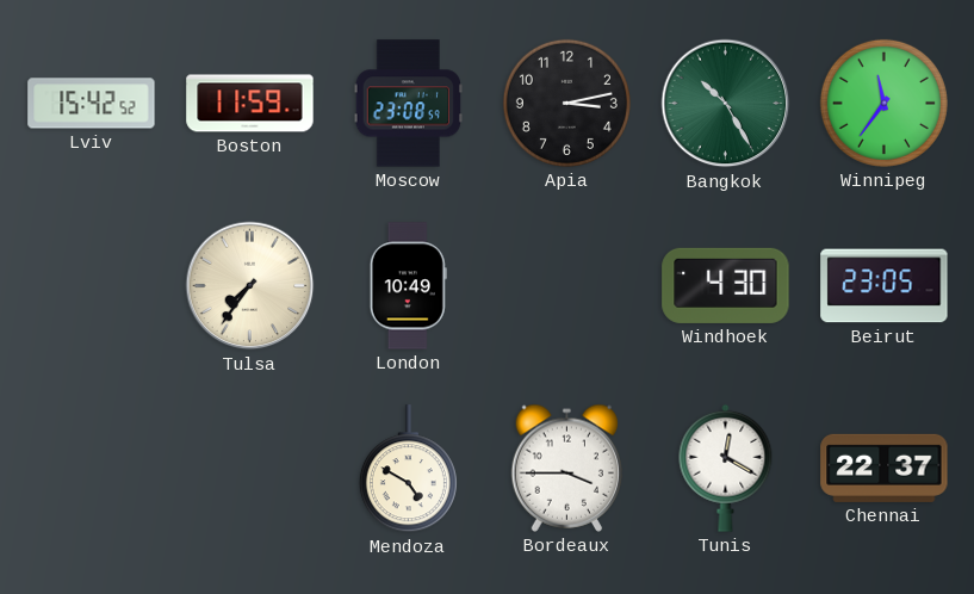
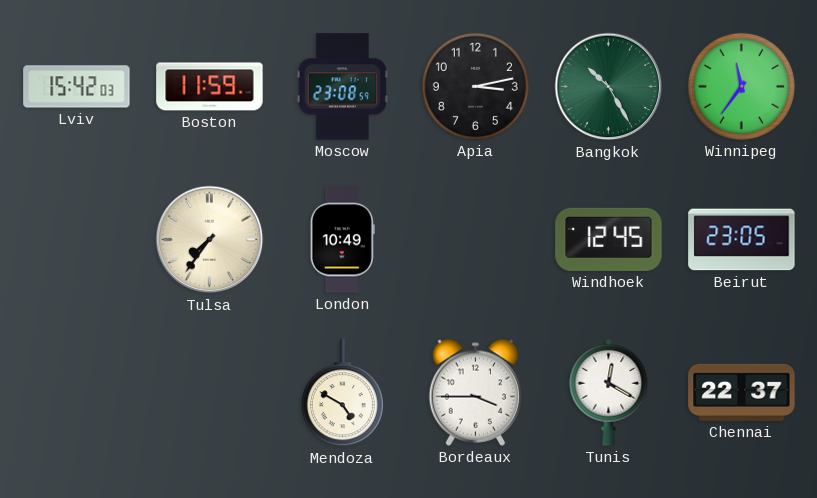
Lviv: 15:42:52 -> 15:42:03 (77, 87)
Windhoek: 4:30 -> 12:45 (609, 239)
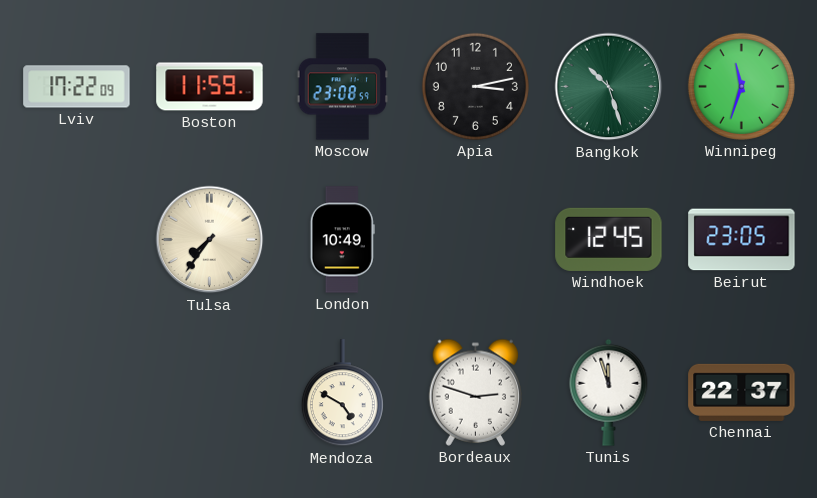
Lviv: 15:42 -> 17:22 (77, 87)
Bangkok: 10:25 -> 10:27 (609, 87)
Winnipeg: 11:36 -> 11:33 (741, 86)
Bordeaux: 3:45 -> 2:48 (475, 392)
Tunis: 12:20 -> 11:57 (609, 392)
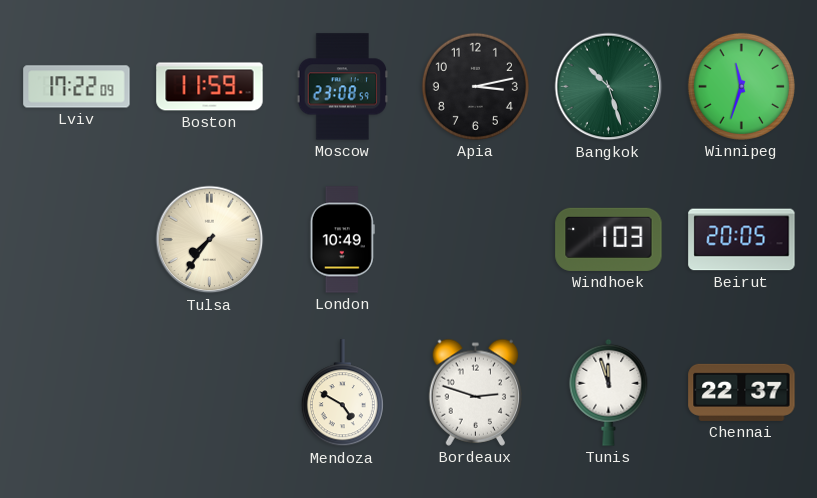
Windhoek: 12:45 -> 1:03 (609, 239)
Beirut: 23:05 -> 20:05 (742, 240)
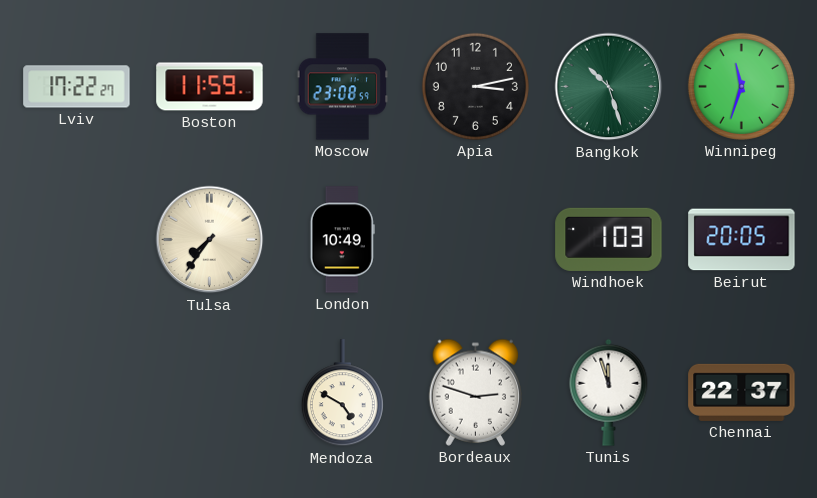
Lviv: 17:22:09 -> 17:22:27 (77, 87)
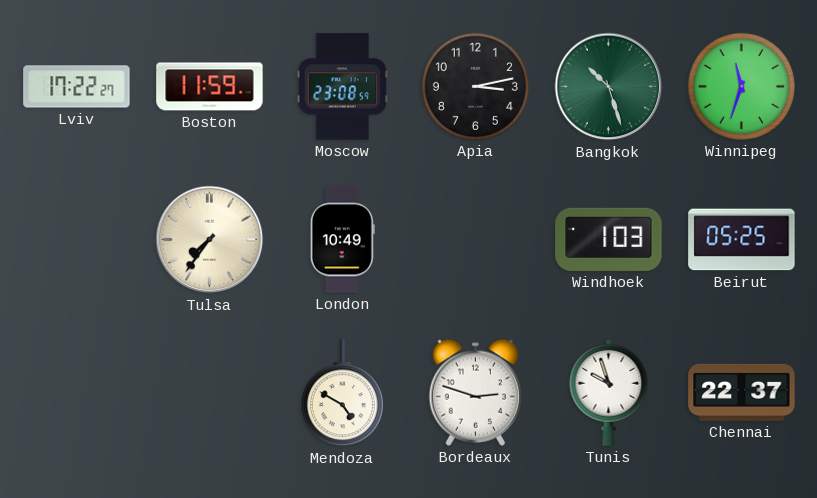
Beirut: 20:05 -> 05:25 (742, 240)
Tunis: 11:57 -> 9:57 (609, 392)
